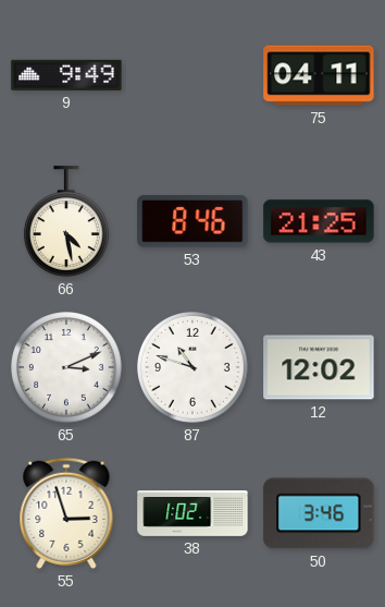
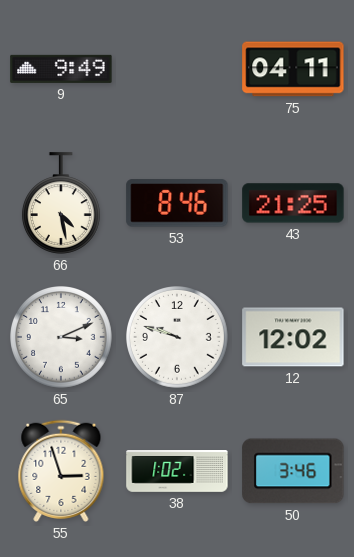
87: 10:48 -> 9:48 (178, 338)
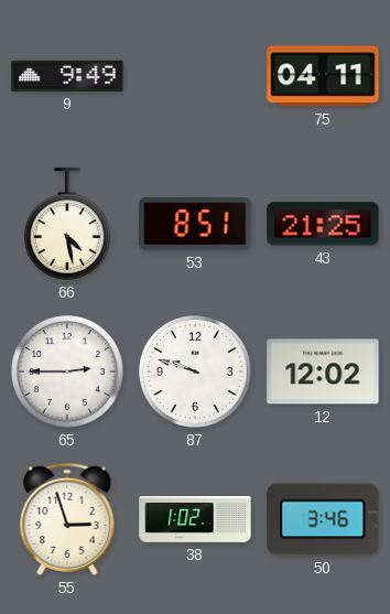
53: 8:46 -> 8:51 (195, 224)
65: 3:11 -> 2:45 (68, 373)
